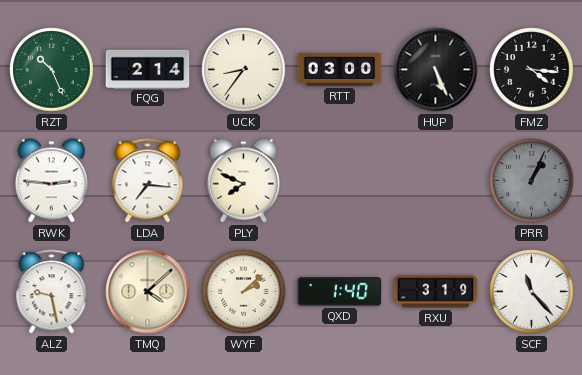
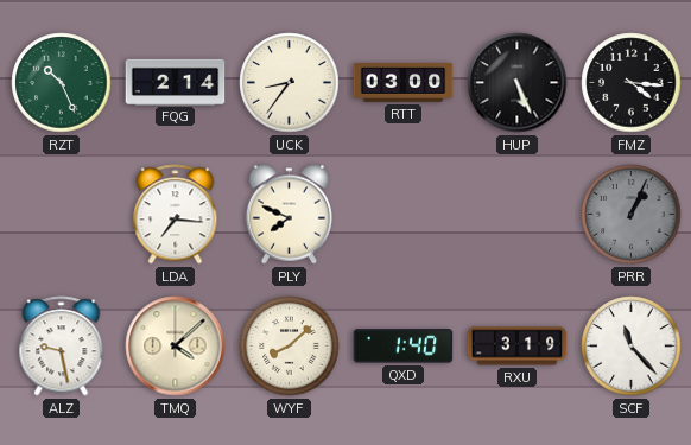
RWK: 2:46 -> none (51, 181)
WYF: 2:08 -> 8:08 (290, 347)
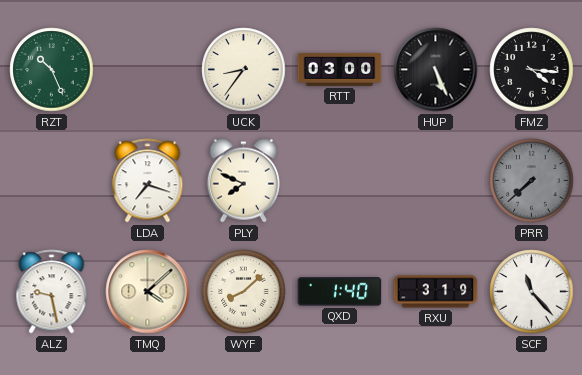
FQG: 2:14 -> none (176, 82)
LDA: 7:16 -> 7:18 (148, 181)
PRR: 1:04 -> 7:38 (532, 181)
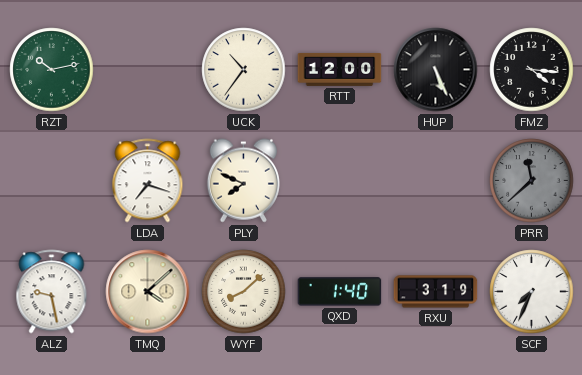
RZT: 10:26 -> 10:13 (52, 70)
UCK: 8:36 -> 10:36 (244, 70)
RTT: 03:00 -> 12:00 (340, 69)
PRR: 7:38 -> 11:38 (532, 181)
SCF: 11:23 -> 7:34 (532, 292)
